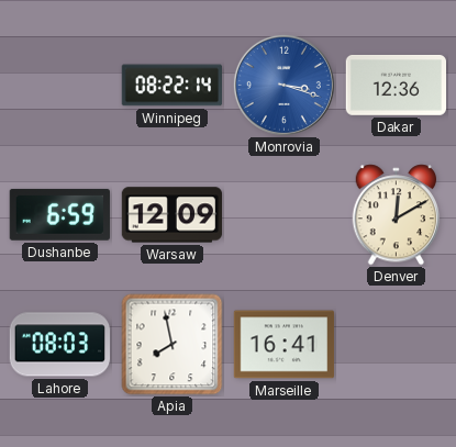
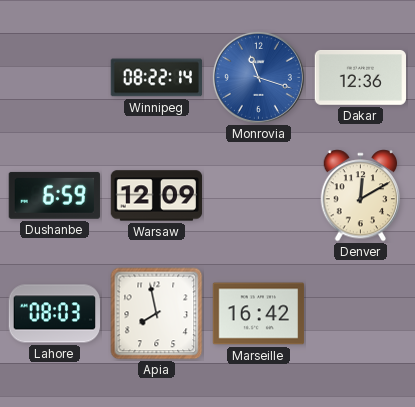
Monrovia: 3:18 -> 11:18 (258, 77)
Marseille: 16:41 -> 16:42 (259, 314)
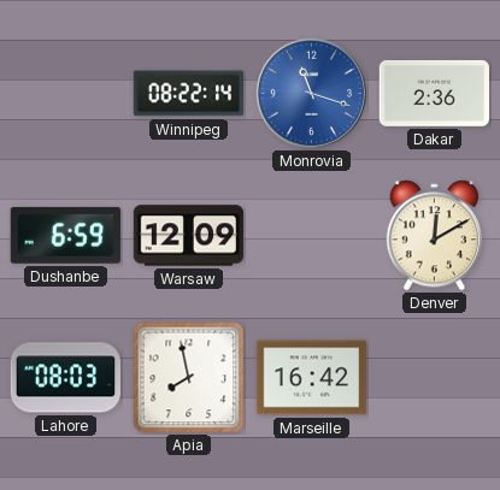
Dakar: 12:36 -> 2:36 (434, 93)
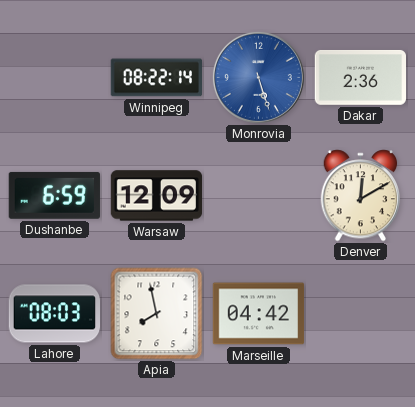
Monrovia: 11:18 -> 5:27 (258, 77)
Marseille: 16:42 -> 04:42 (259, 314)
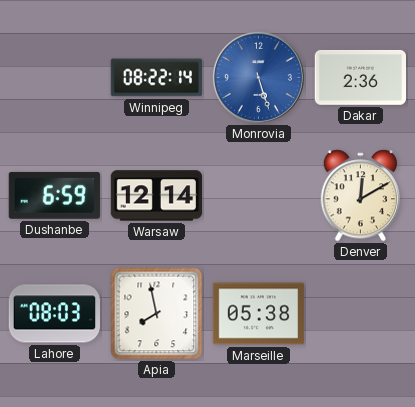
Warsaw: 12:09 -> 12:14 (157, 196)
Marseille: 04:42 -> 05:38 (259, 314)
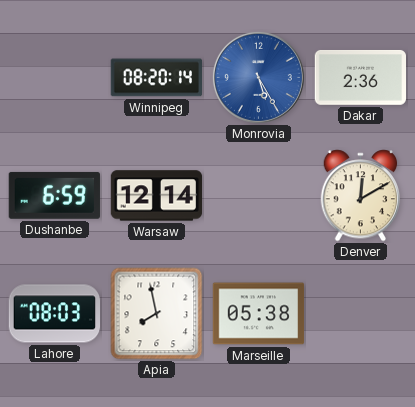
Winnipeg: 08:22 -> 08:20 (156, 78)
Monrovia: 5:27 -> 5:25 (258, 77)
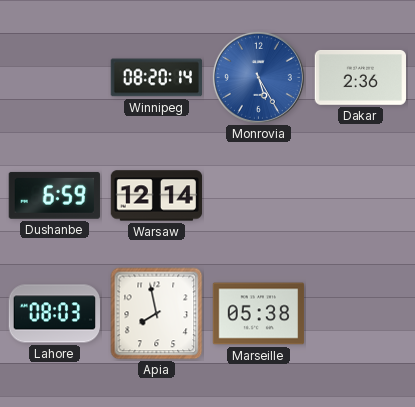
Denver: 12:10 -> none (361, 196)
